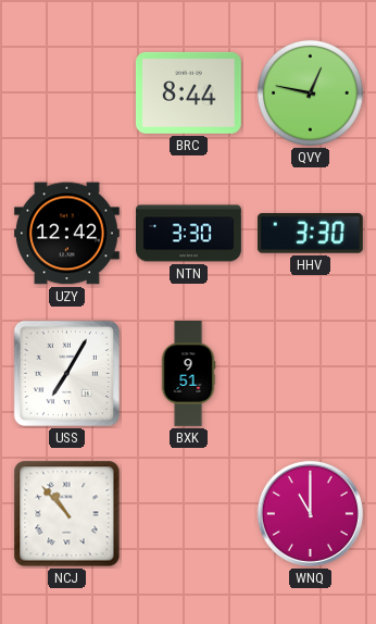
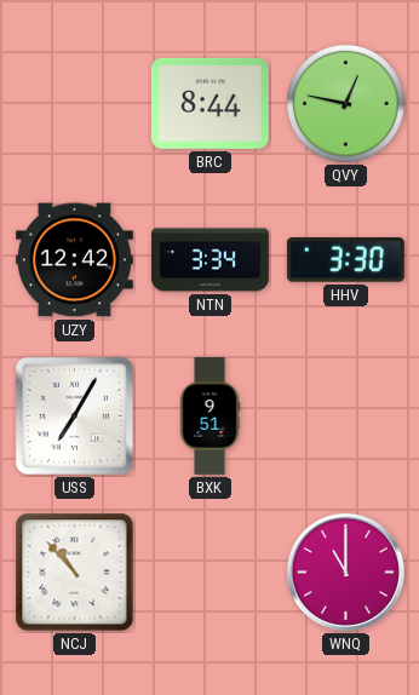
NTN: 3:30 -> 3:34 (211, 260)
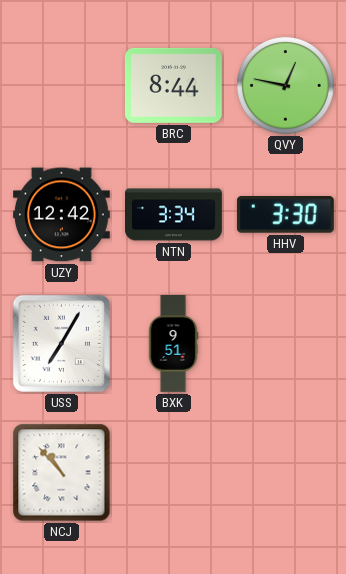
WNQ: 11:00 -> none (345, 571)
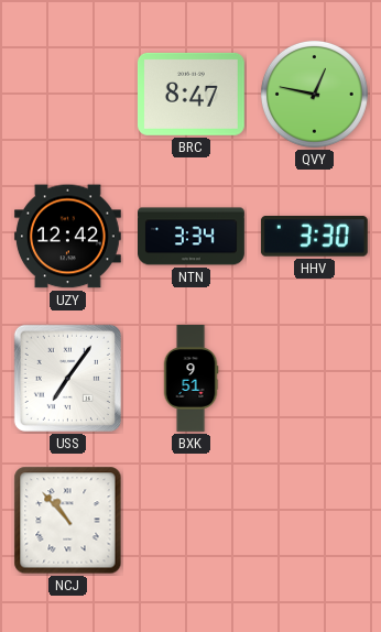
BRC: 8:44 -> 8:47 (190, 94)
USS: 7:05 -> 7:06 (67, 378)
